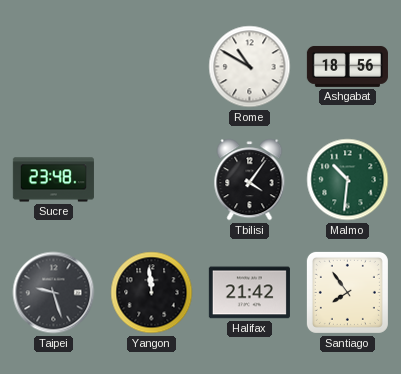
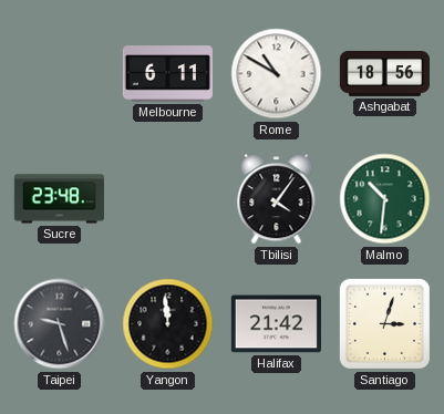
Melbourne: none -> 6:11 (167, 74)
Santiago: 7:54 -> 3:03 (384, 323)
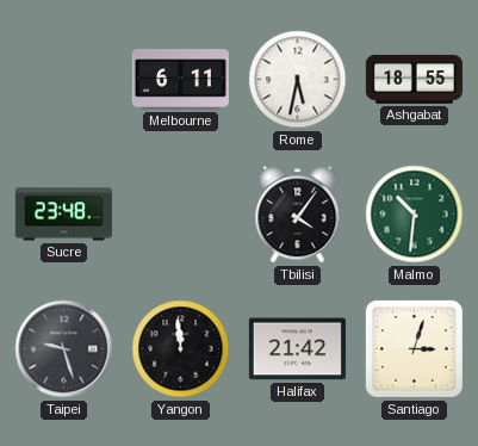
Rome: 10:50 -> 5:32 (298, 80)
Ashgabat: 18:56 -> 18:55 (414, 79)
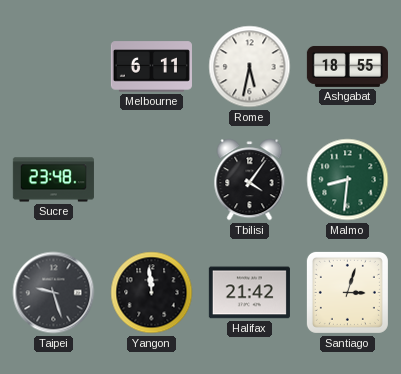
Malmo: 10:31 -> 8:31 (348, 180)
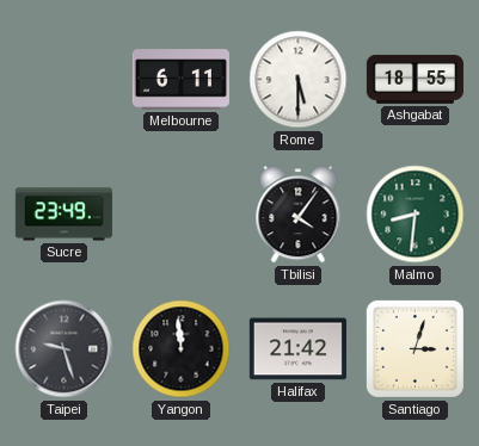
Rome: 5:32 -> 5:30 (299, 80)
Sucre: 23:48 -> 23:49 (63, 215)
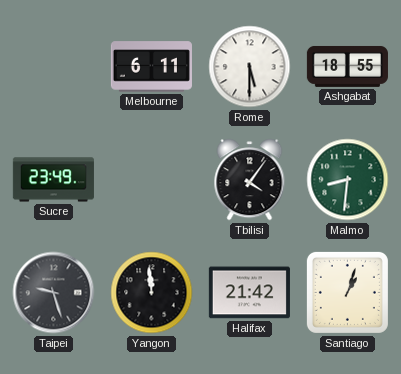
Santiago: 3:03 -> 1:03 (347, 292)
